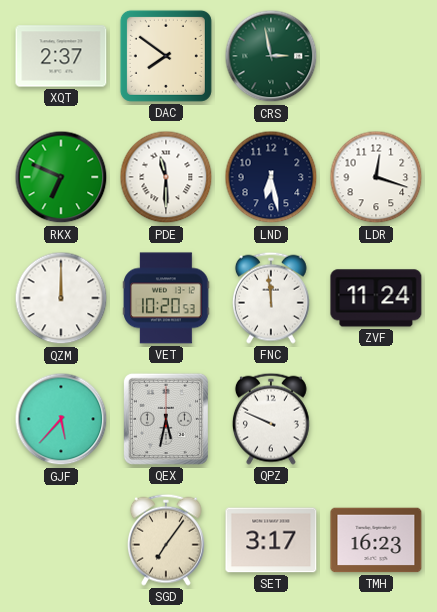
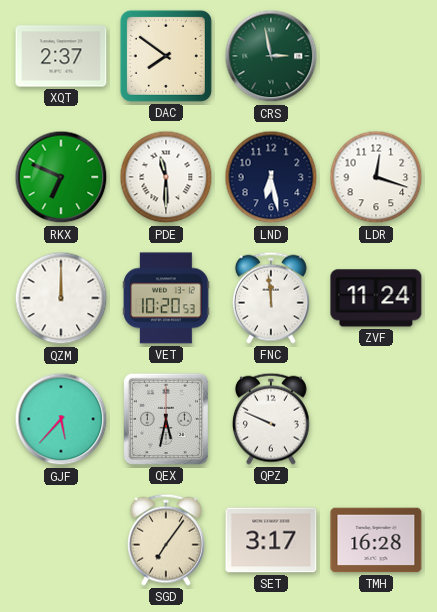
TMH: 16:23 -> 16:28 (376, 540)
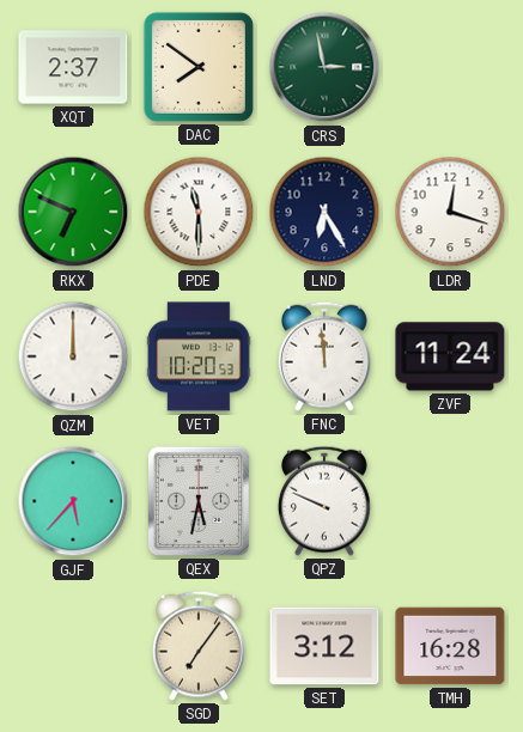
LND: 6:28 -> 6:25 (324, 212)
SET: 3:17 -> 3:12 (324, 646)
